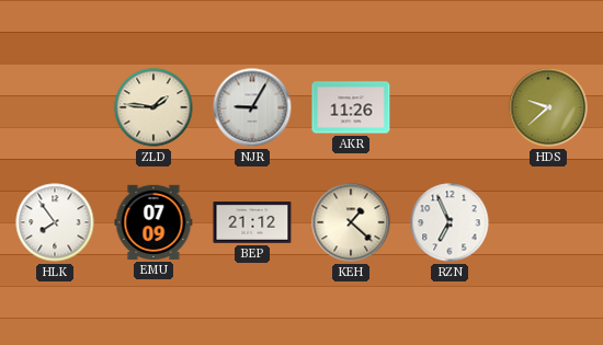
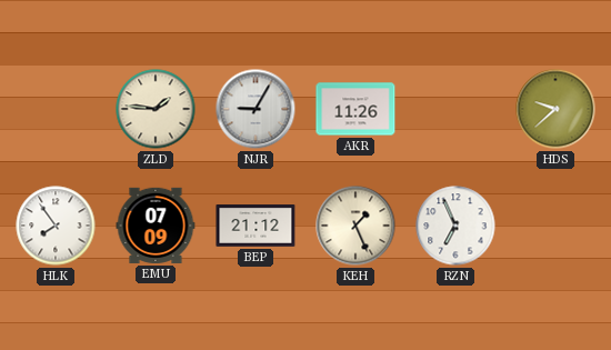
KEH: 1:22 -> 1:26 (355, 226)
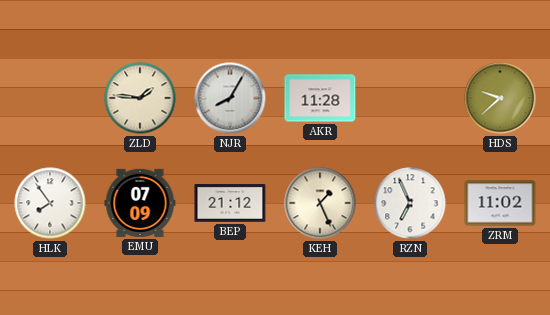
NJR: 9:05 -> 8:05 (230, 98)
AKR: 11:26 -> 11:28 (320, 98)
ZRM: none -> 11:02 (500, 203)
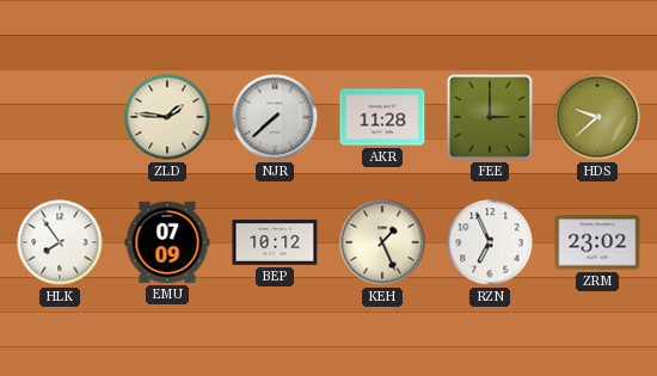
NJR: 8:05 -> 7:38 (275, 117)
FEE: none -> 3:00 (490, 117)
BEP: 21:12 -> 10:12 (275, 242)
ZRM: 11:02 -> 23:02 (597, 242)
